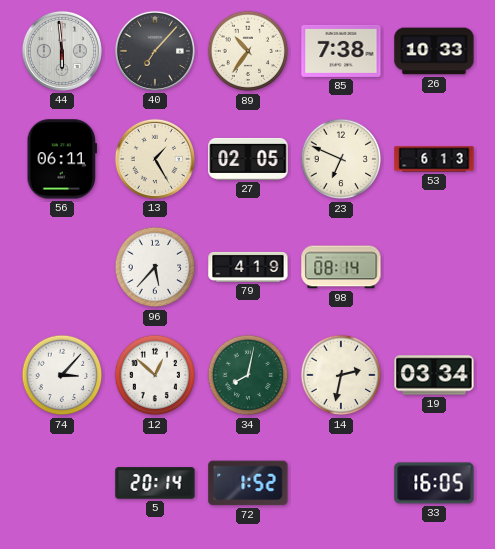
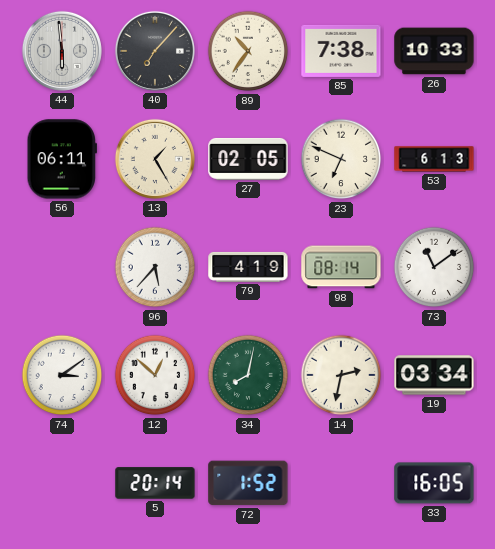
73: none -> 11:09 (434, 267)
74: 3:07 -> 3:09 (62, 375)
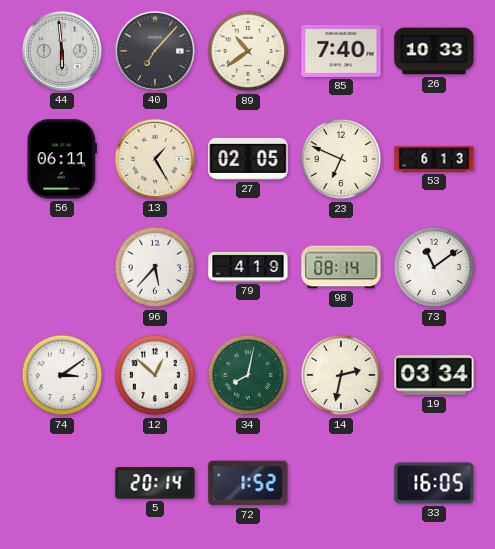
89: 10:36 -> 10:39 (248, 51)
85: 7:38 -> 7:40 (341, 51)
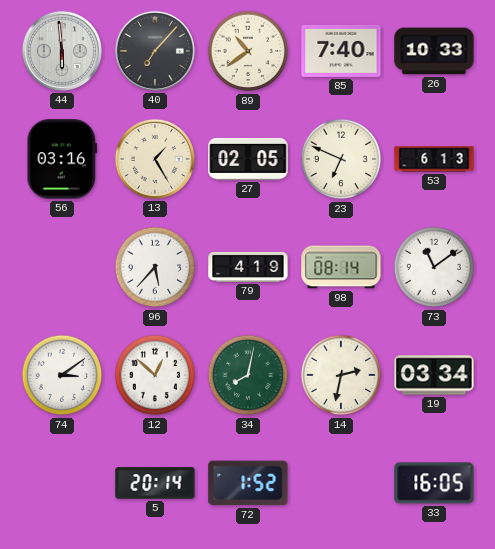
56: 06:11 -> 03:16 (61, 159)
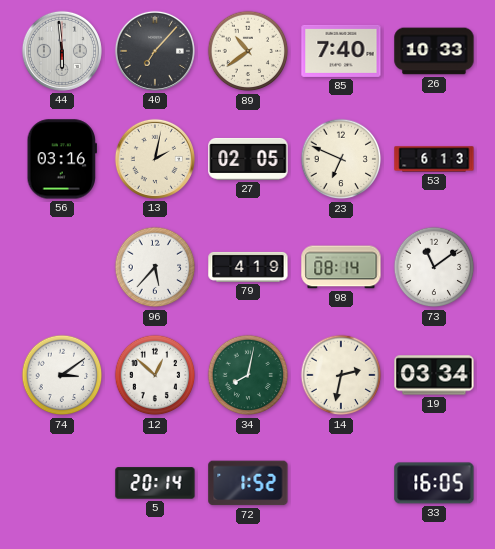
13: 1:25 -> 2:02 (155, 159)
